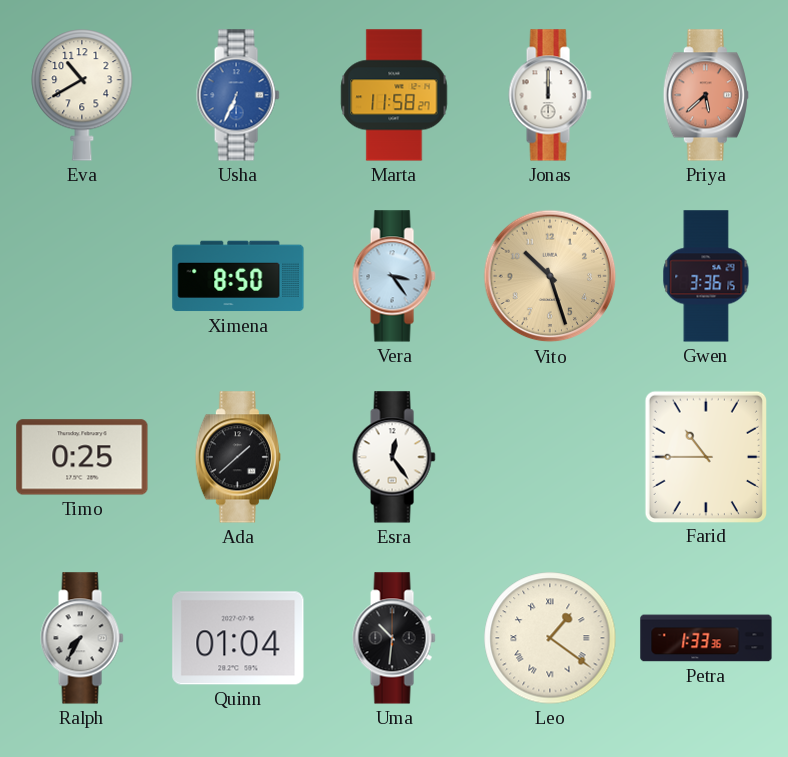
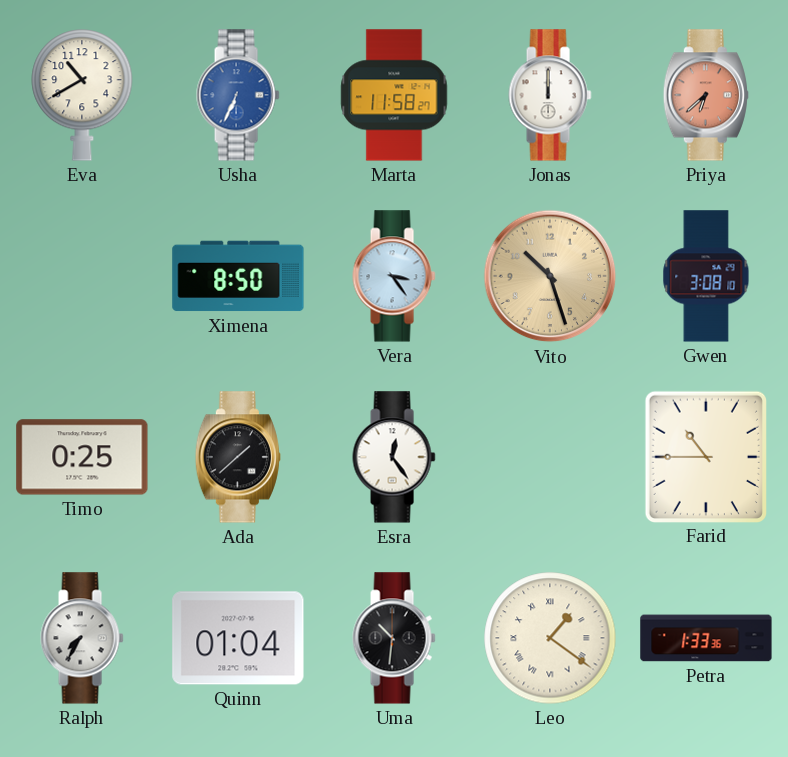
Priya: 5:38 -> 6:38 (706, 95)
Gwen: 3:36 -> 3:08 (706, 276)
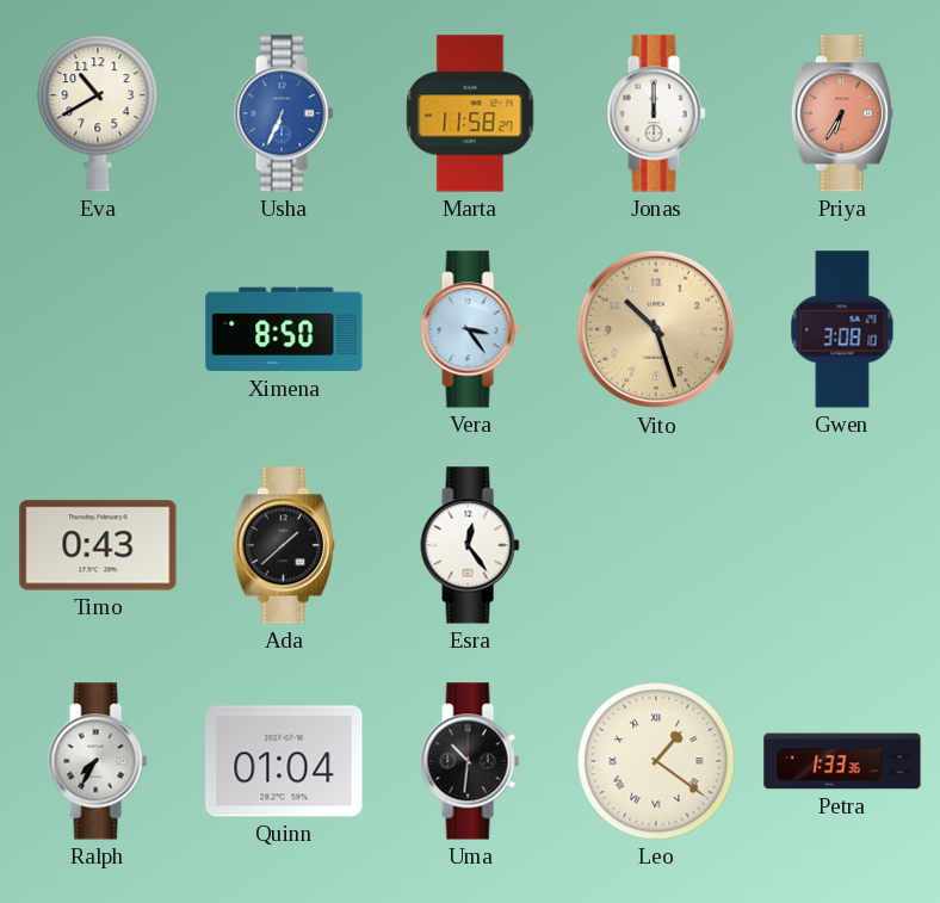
Priya: 6:38 -> 6:35 (842, 113)
Timo: 0:25 -> 0:43 (98, 545)
Farid: 10:45 -> none (705, 456)
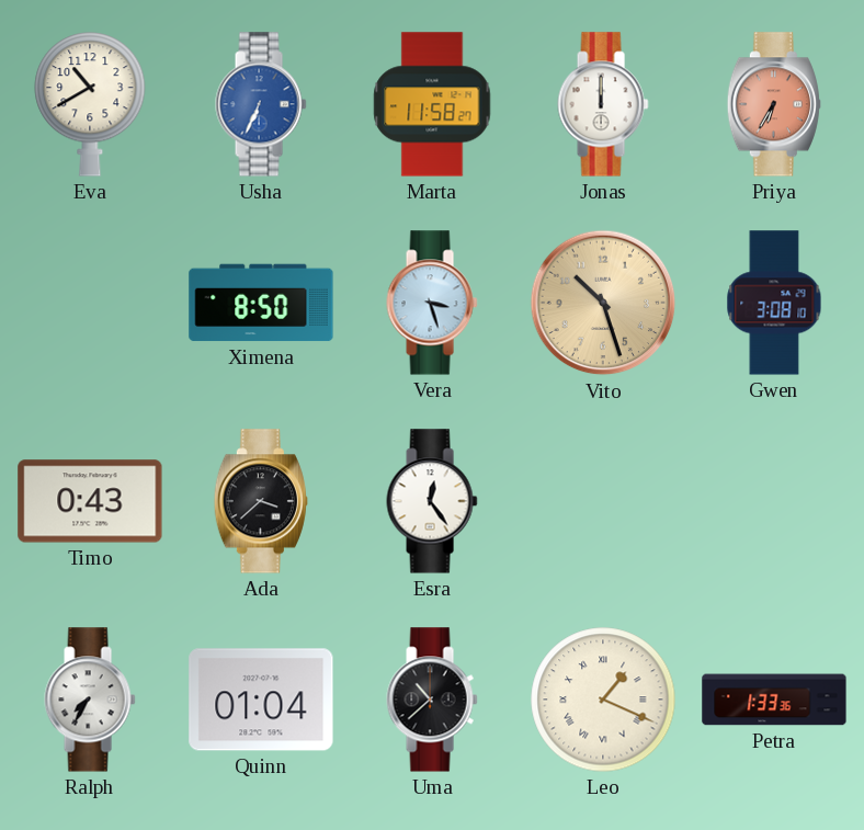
Vera: 3:24 -> 3:27 (432, 303)
Ada: 1:38 -> 3:38 (261, 501)
Uma: 10:31 -> 10:38 (432, 700)
Leo: 1:21 -> 1:19 (603, 700)
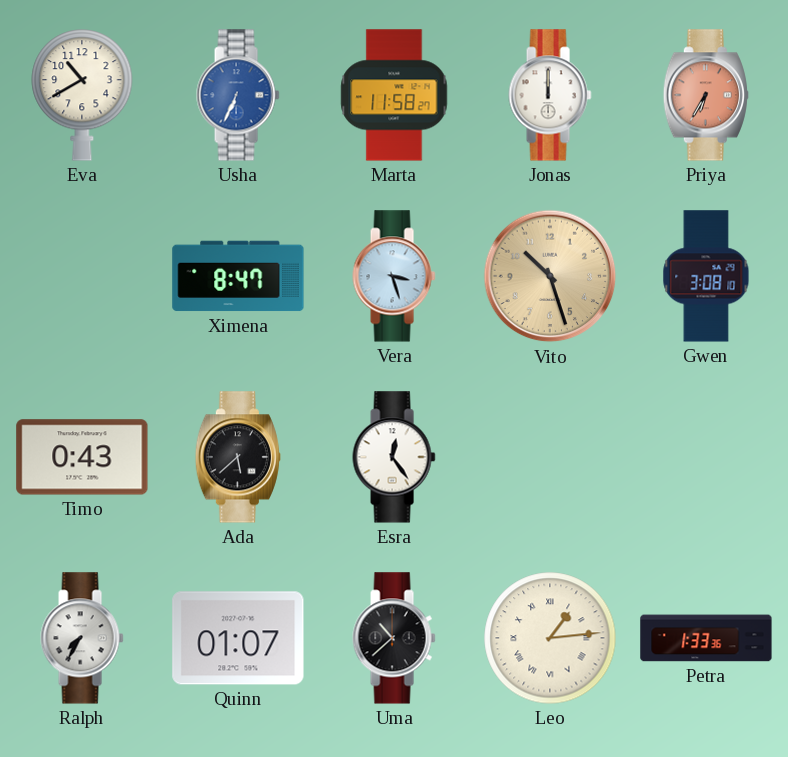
Ximena: 8:50 -> 8:47 (238, 276)
Ada: 3:38 -> 5:38 (238, 457)
Quinn: 01:04 -> 01:07 (238, 638)
Leo: 1:19 -> 1:14 (550, 638)
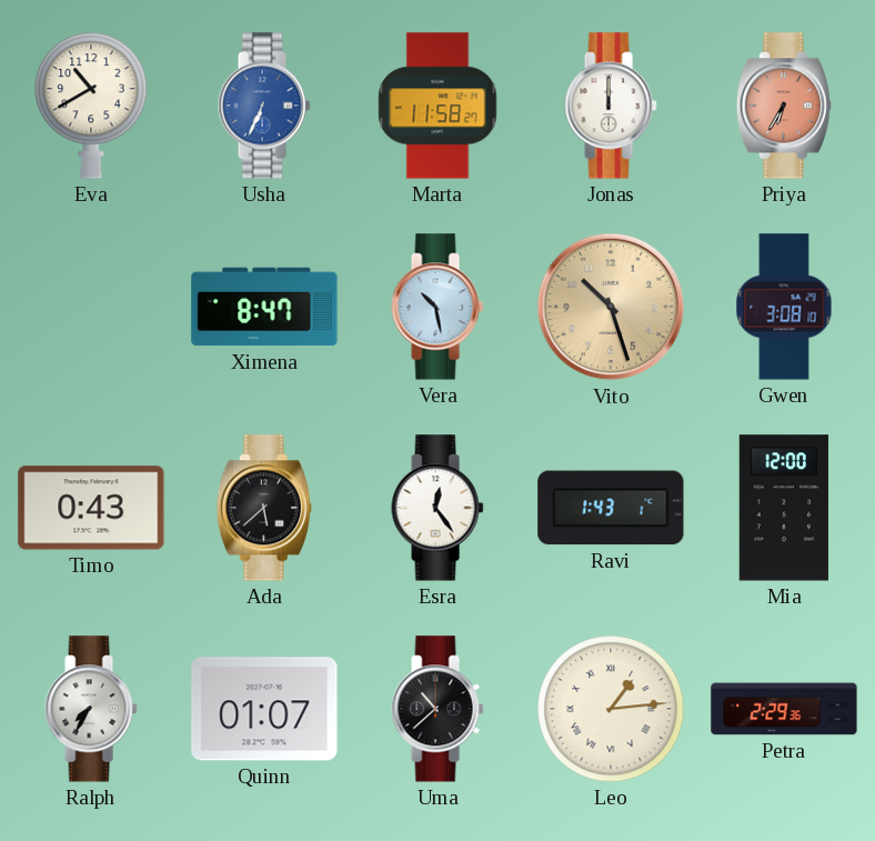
Vera: 3:27 -> 10:28 (438, 307)
Ravi: none -> 1:43 (611, 508)
Mia: none -> 12:00 (784, 508)
Petra: 1:33 -> 2:29 (784, 709)
